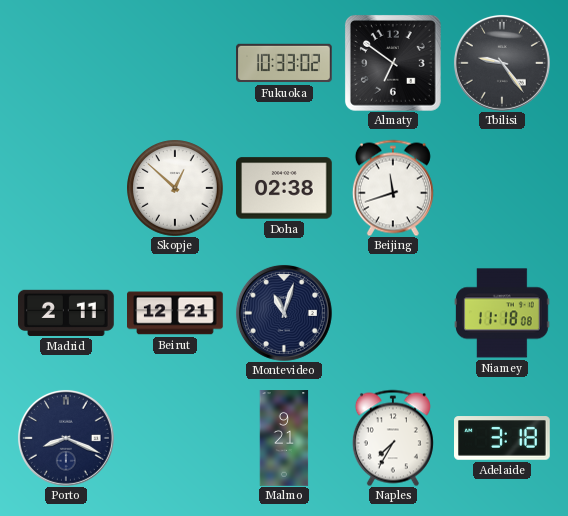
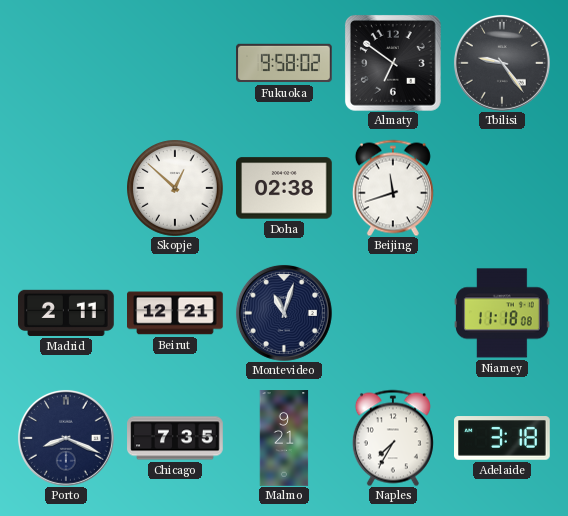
Fukuoka: 10:33 -> 9:58 (284, 63)
Chicago: none -> 7:35 (175, 438)
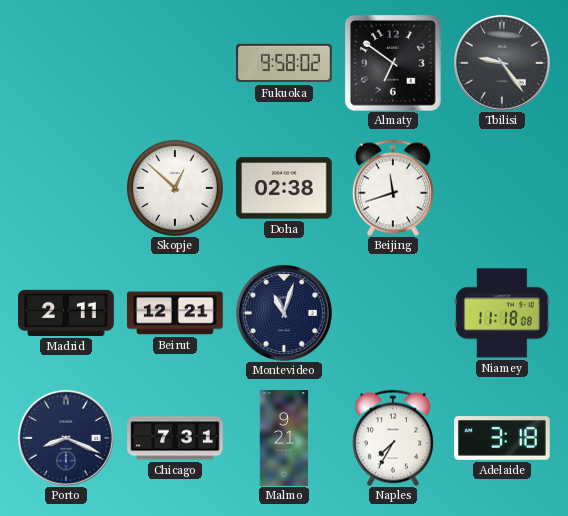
Chicago: 7:35 -> 7:31 (175, 438)
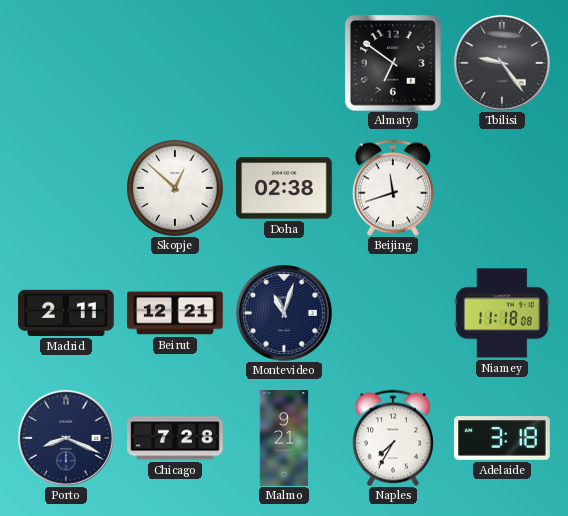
Fukuoka: 9:58 -> none (284, 63)
Chicago: 7:31 -> 7:28 (175, 438)
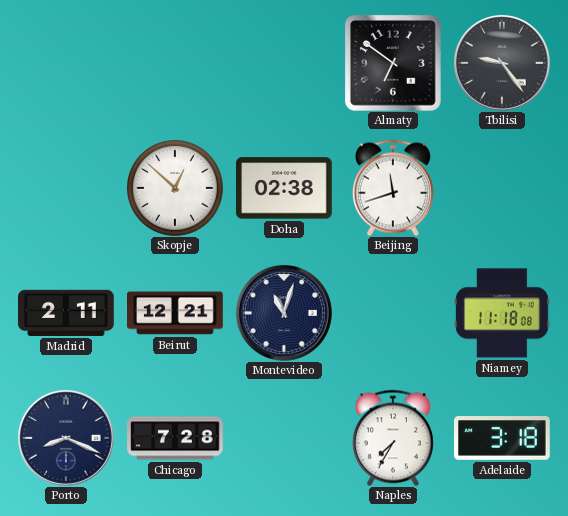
Malmo: 9:21 -> none (284, 438)
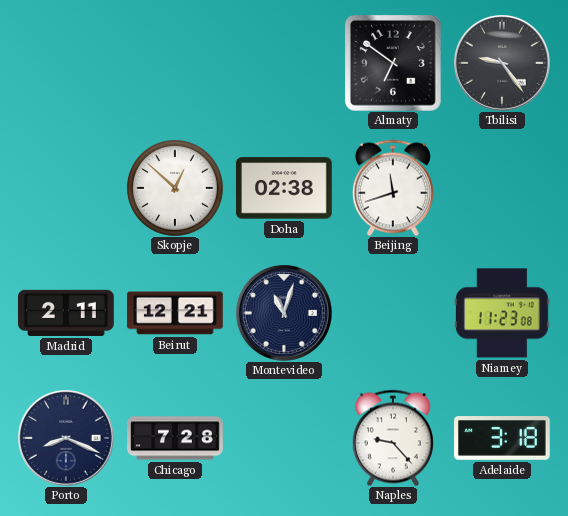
Niamey: 11:18 -> 11:23 (503, 313)
Naples: 7:35 -> 9:23 (393, 438)
